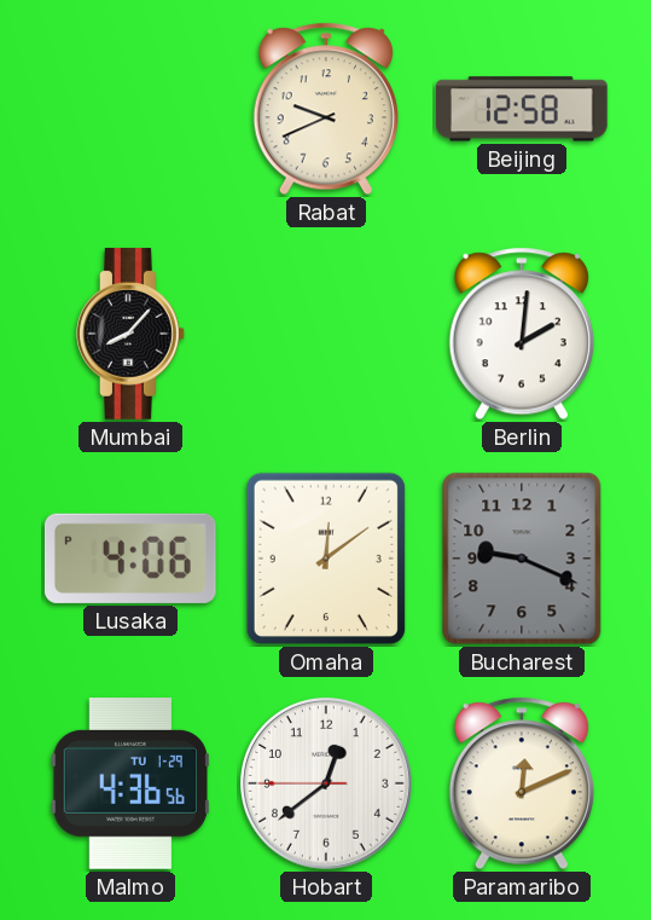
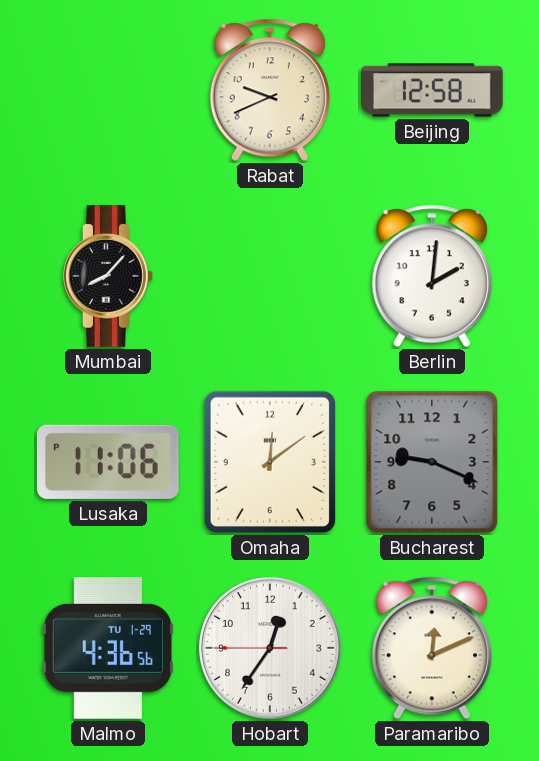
Lusaka: 4:06 -> 11:06 (108, 462)
Hobart: 12:38 -> 12:35 (271, 649)
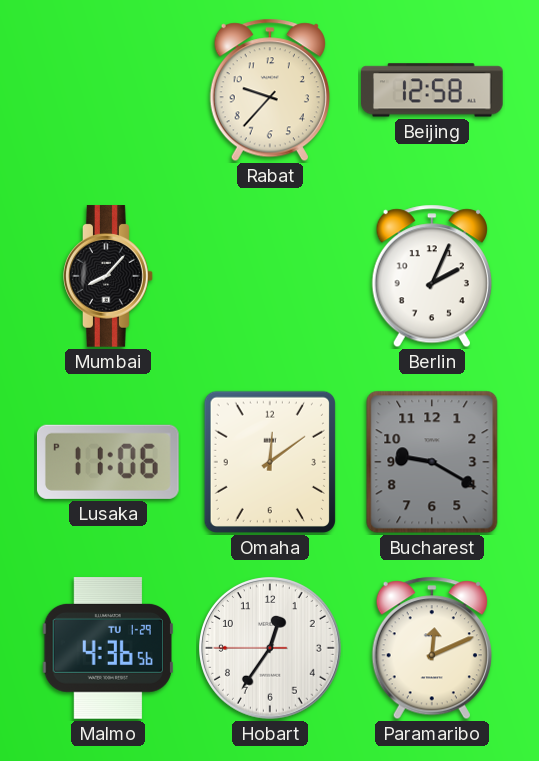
Rabat: 9:41 -> 9:37 (270, 90)
Berlin: 2:01 -> 2:04 (432, 276)
Bucharest: 9:19 -> 9:20 (432, 462)
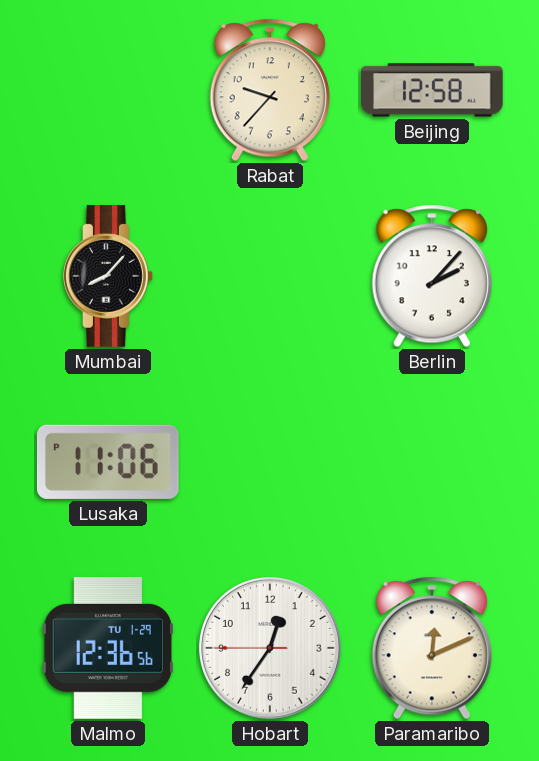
Berlin: 2:04 -> 2:07 (432, 276)
Omaha: 12:09 -> none (270, 462)
Bucharest: 9:20 -> none (432, 462)
Malmo: 4:36 -> 12:36 (108, 649)
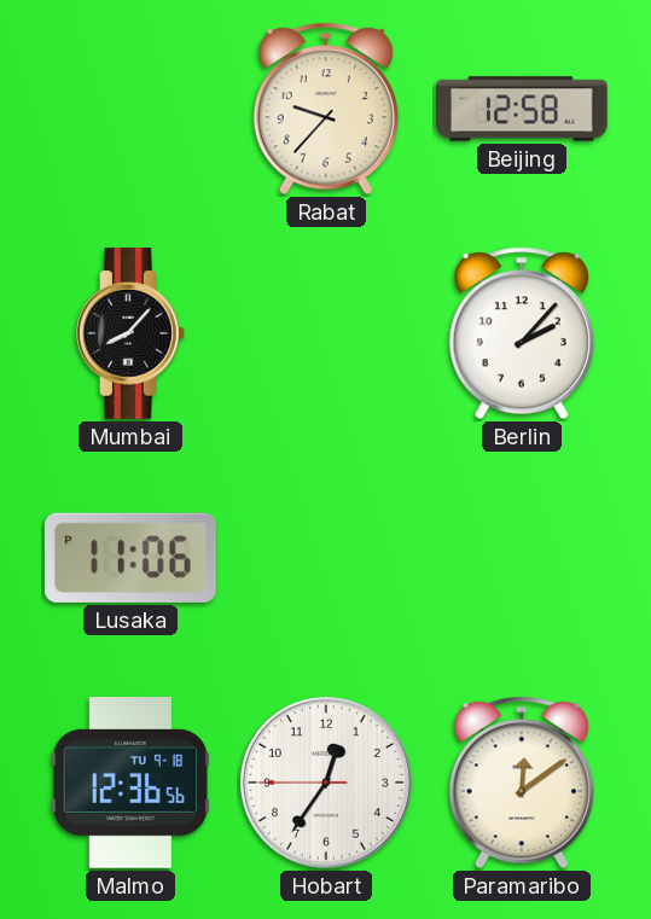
Malmo date: TU 1-29 -> TU 9-18 (130, 784)
Paramaribo: 12:11 -> 12:09 (522, 783)
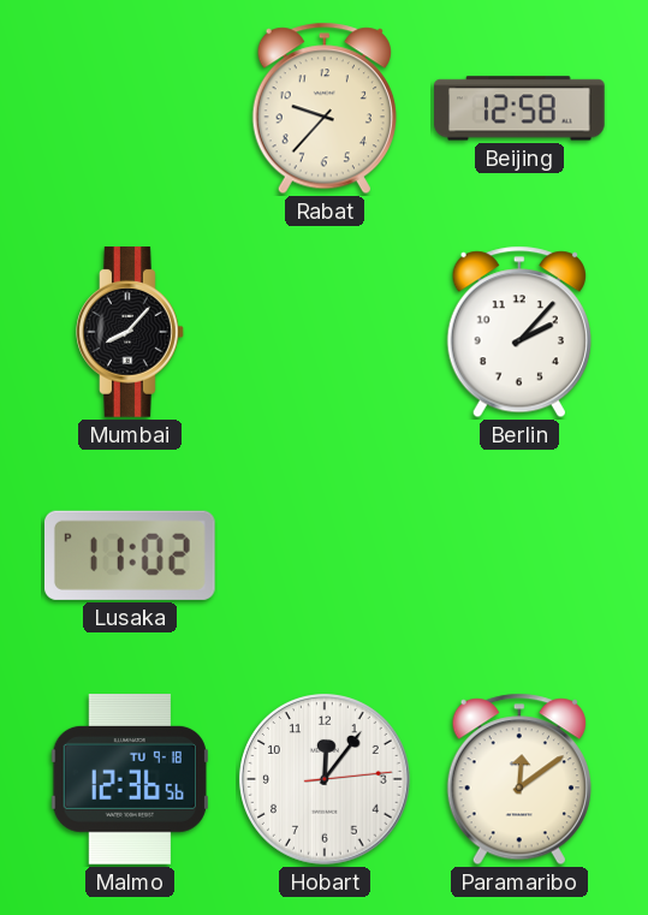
Lusaka: 11:06 -> 11:02 (130, 555)
Hobart: 12:35 -> 12:06 (326, 780)
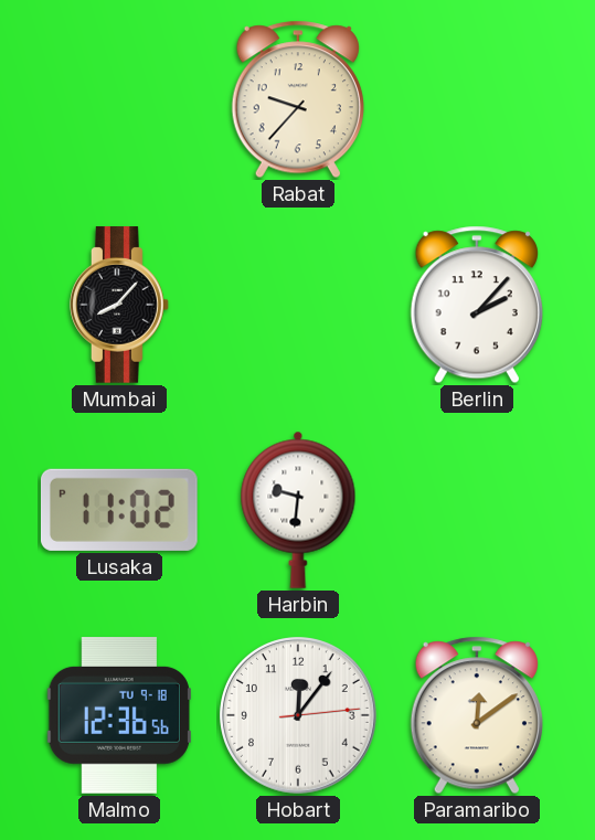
Beijing: 12:58 -> none (521, 108)
Harbin: none -> 9:31 (298, 510)
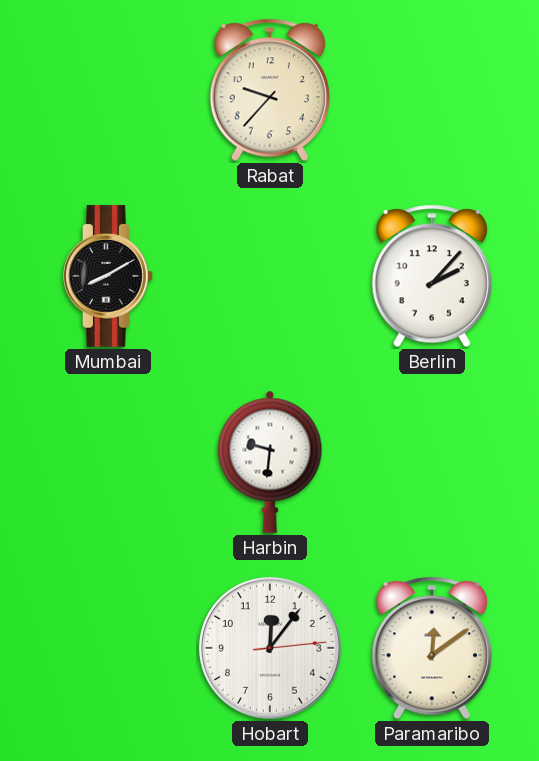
Mumbai: 8:07 -> 8:10 (108, 276)
Lusaka: 11:02 -> none (119, 510)
Malmo: 12:36 -> none (119, 716)
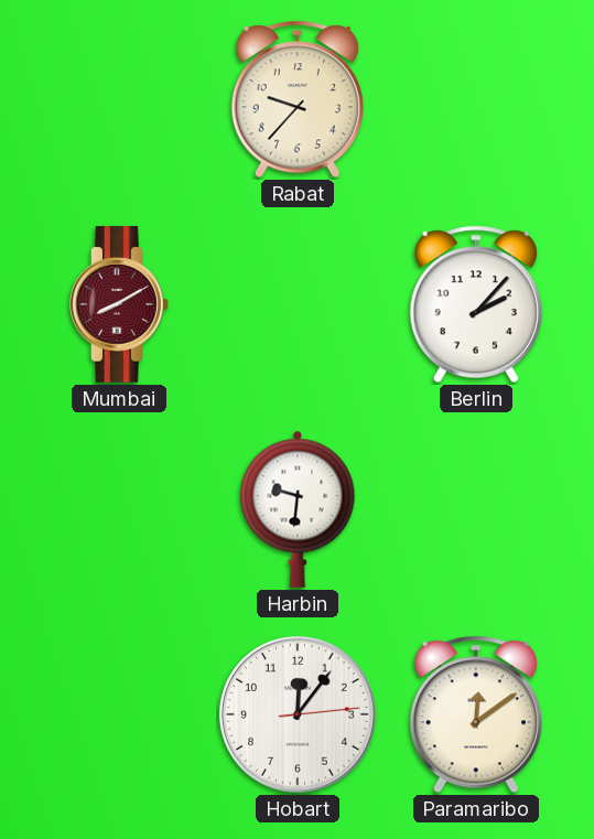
Mumbai dial: black -> burgundy (119, 304)
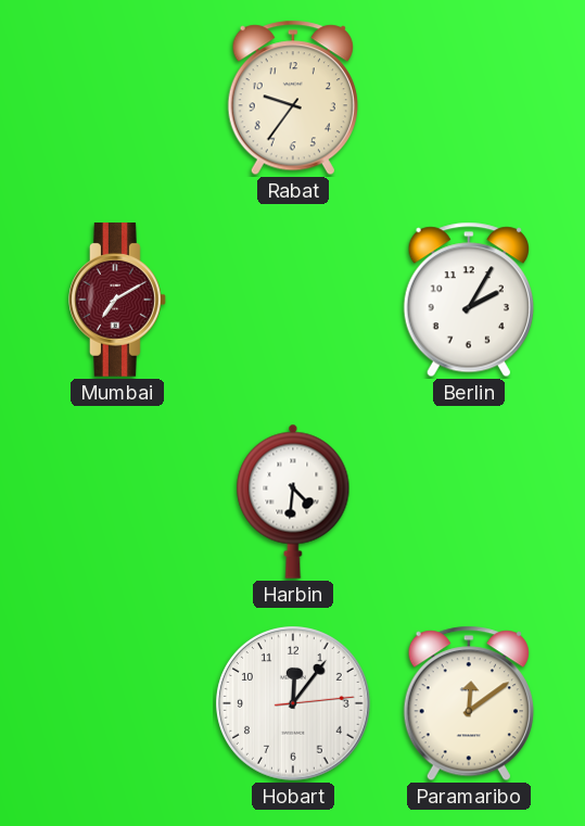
Rabat: 9:37 -> 9:36 (293, 98)
Mumbai: 8:10 -> 7:10 (117, 300)
Berlin: 2:07 -> 2:05 (469, 300)
Harbin: 9:31 -> 4:31 (293, 501)
